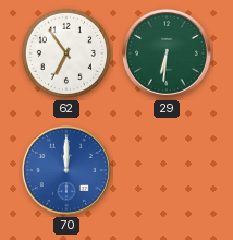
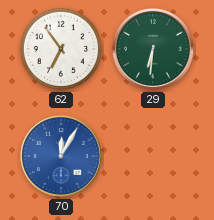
70: 12:00 -> 12:05 (61, 156)
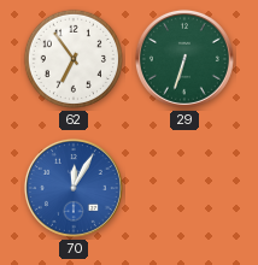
29: 6:31 -> 6:33 (184, 59)
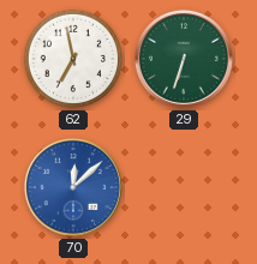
62: 6:54 -> 6:58 (73, 59)
70: 12:05 -> 12:08 (73, 187)
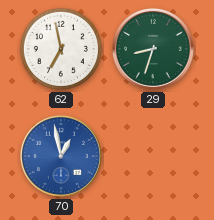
29: 6:33 -> 8:33 (153, 49)
70: 12:08 -> 12:58 (61, 156)
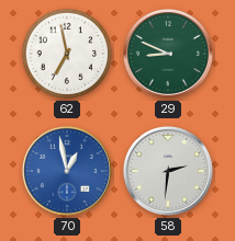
29: 8:33 -> 8:49 (168, 54)
58: none -> 2:31 (168, 171)
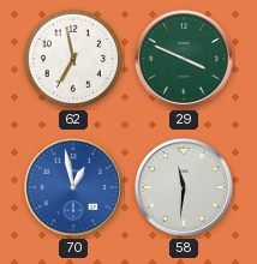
29: 8:49 -> 3:49 (184, 59)
58: 2:31 -> 11:31 (184, 187)
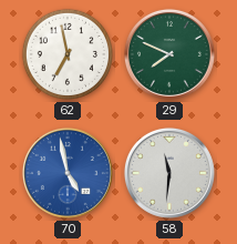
29: 3:49 -> 7:49 (169, 54)
70: 12:58 -> 4:58 (68, 173)
